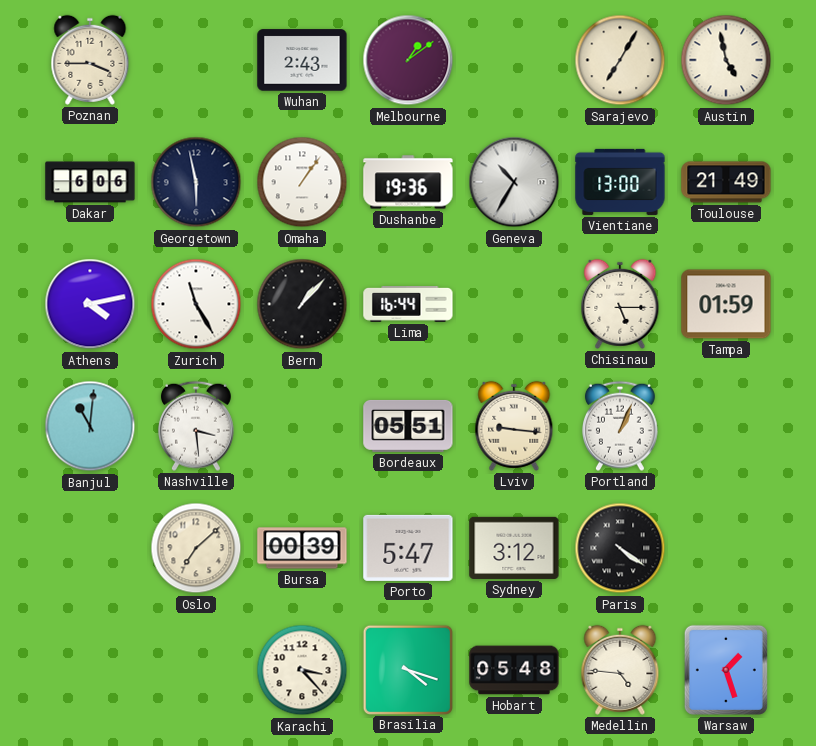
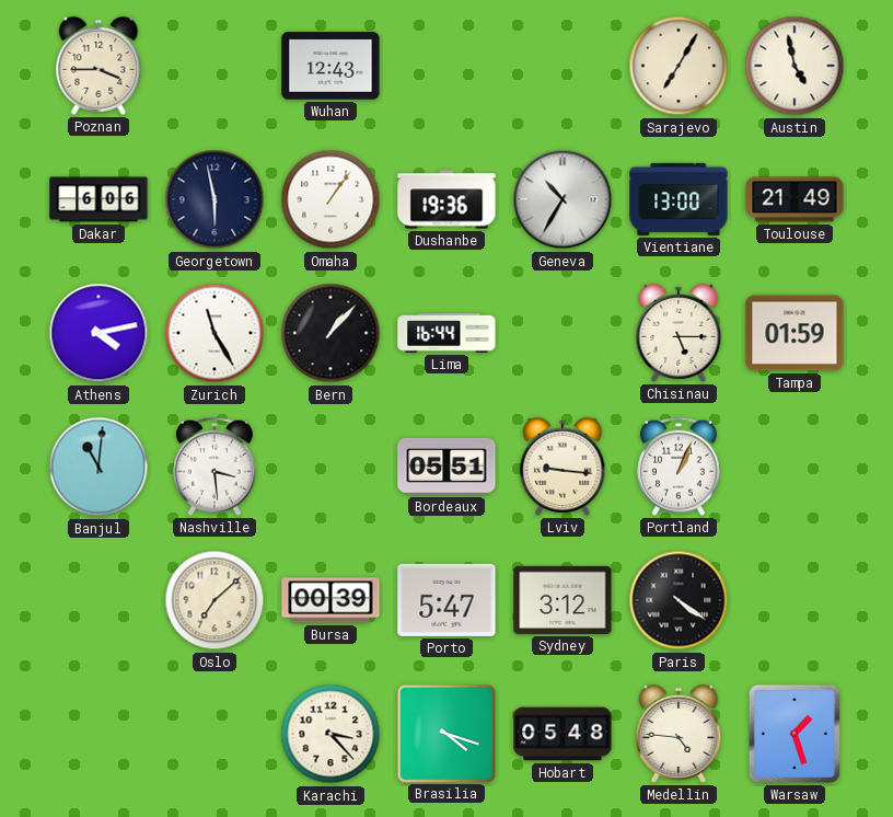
Wuhan: 2:43 -> 12:43 (330, 66)
Melbourne: 1:09 -> none (408, 60)
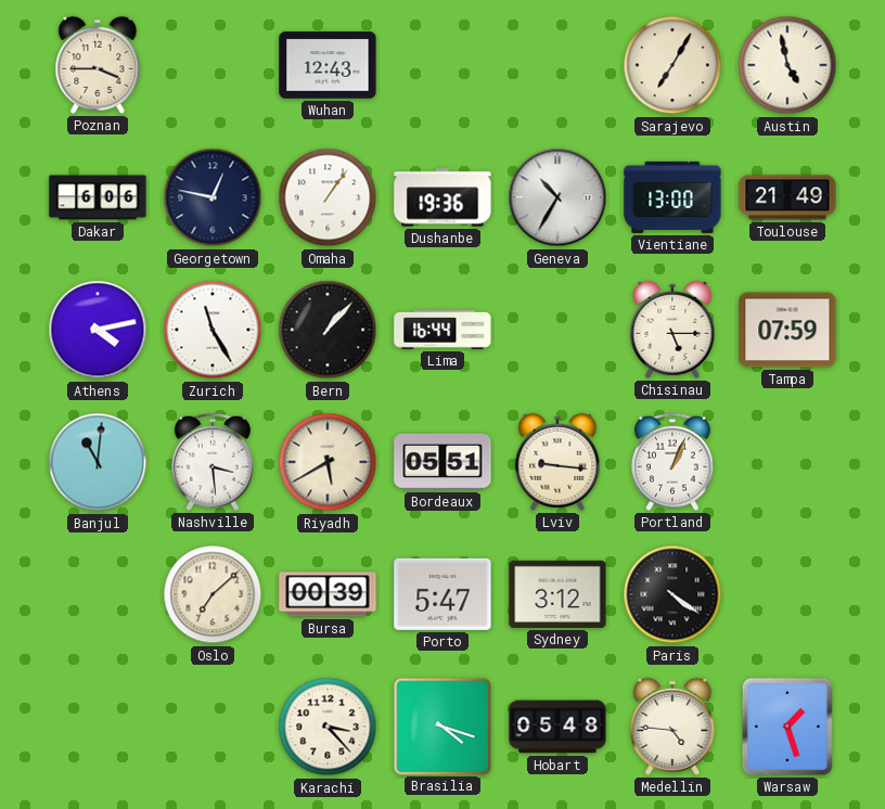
Georgetown: 5:58 -> 12:47 (213, 197)
Tampa: 01:59 -> 07:59 (787, 330)
Riyadh: none -> 5:40 (328, 462)
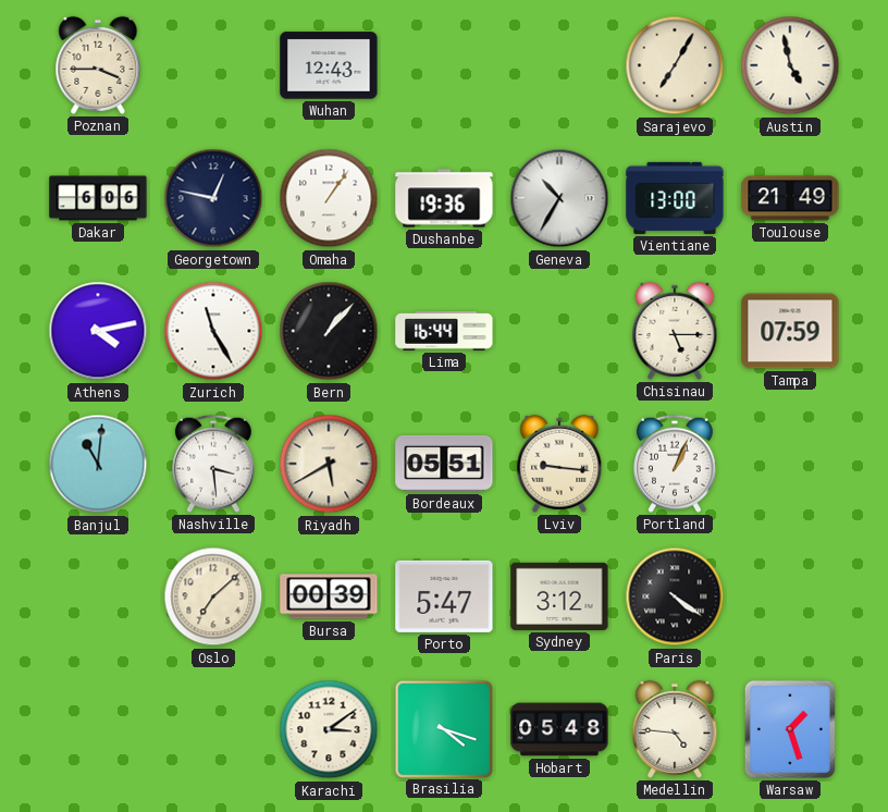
Karachi: 3:23 -> 3:09 (329, 729)
